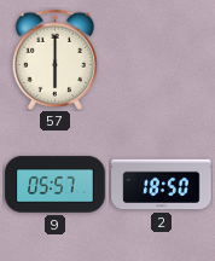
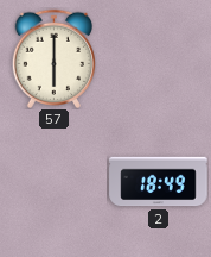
9: 05:57 -> none (56, 185)
2: 18:50 -> 18:49 (159, 182)
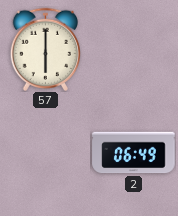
2: 18:49 -> 06:49 (134, 153)
